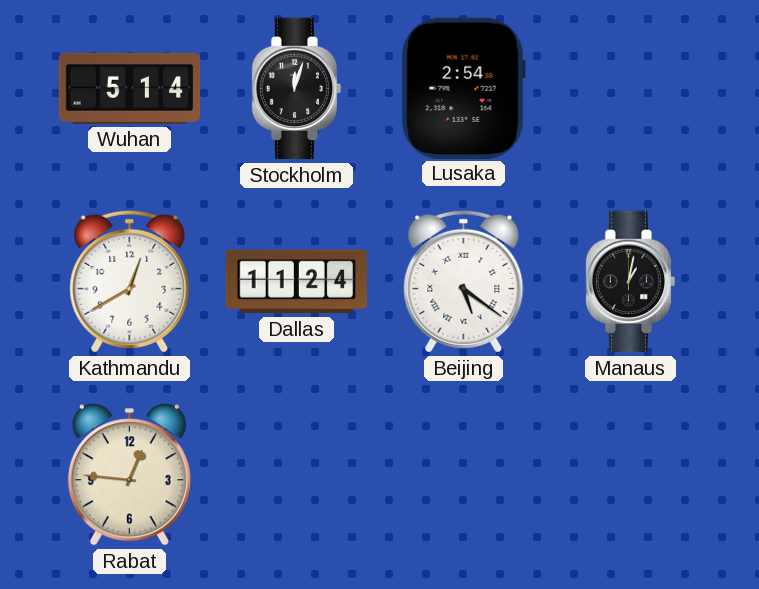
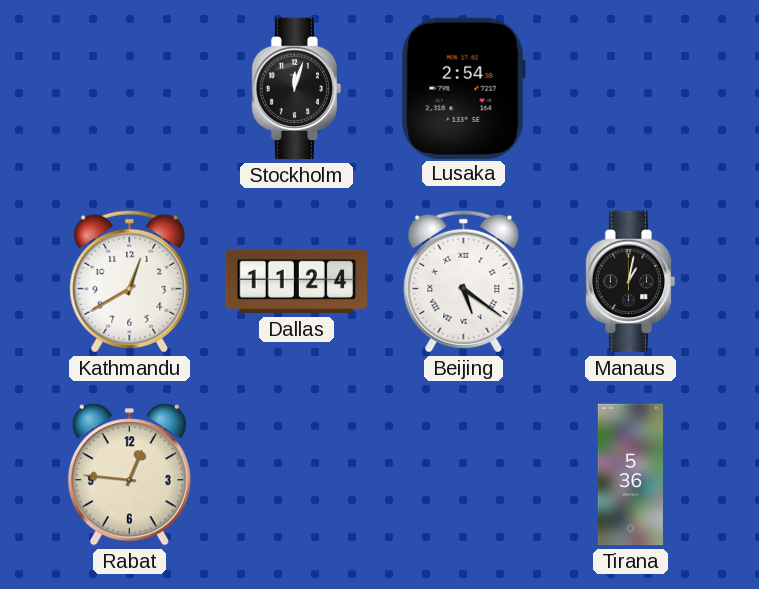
Wuhan: 5:14 -> none (130, 88)
Tirana: none -> 5:36 (630, 475)
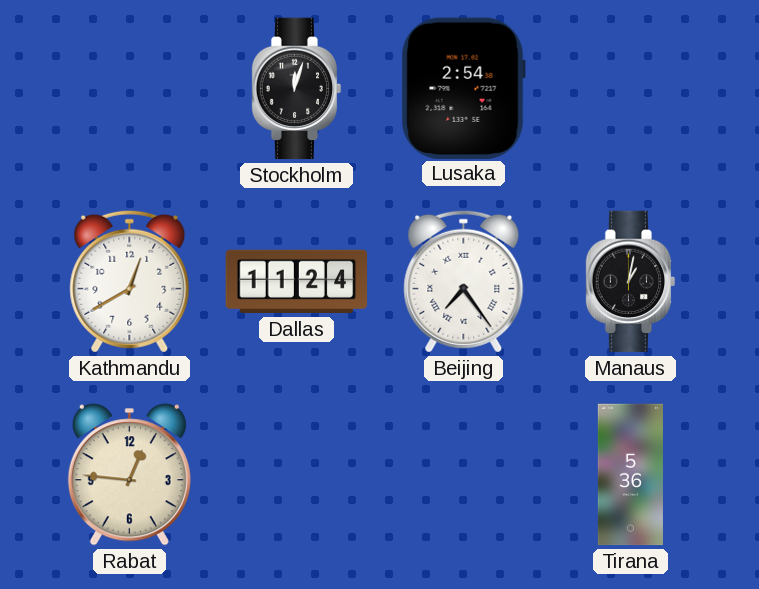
Beijing: 5:21 -> 7:24 (464, 281)
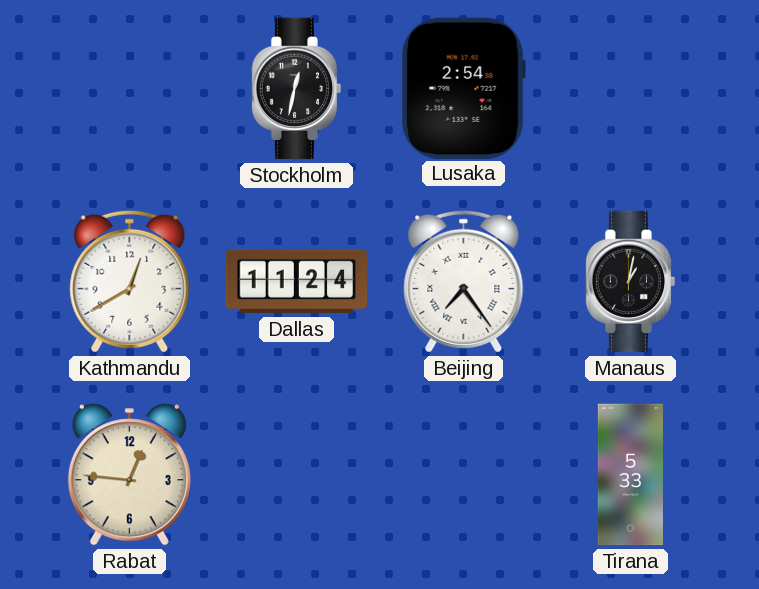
Stockholm: 12:03 -> 12:32 (297, 89)
Tirana: 5:36 -> 5:33 (630, 475)
